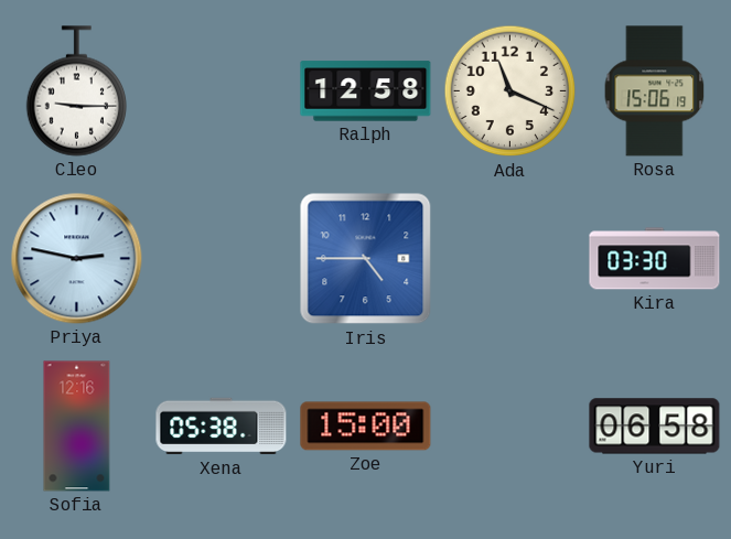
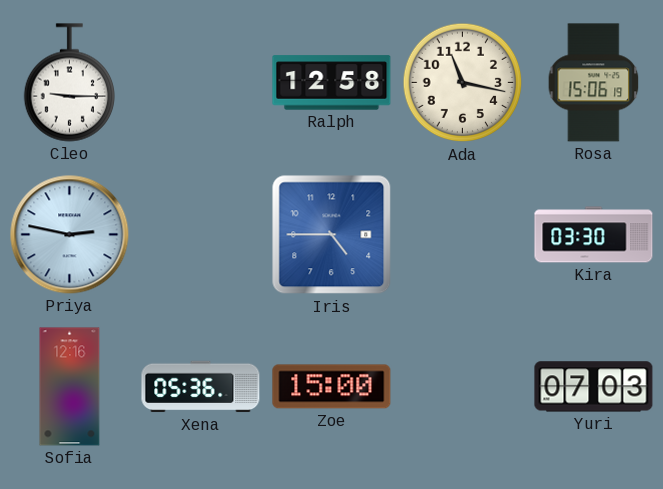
Ada: 11:19 -> 11:17 (463, 83)
Xena: 05:38 -> 05:36 (201, 387)
Yuri: 06:58 -> 07:03 (594, 387)
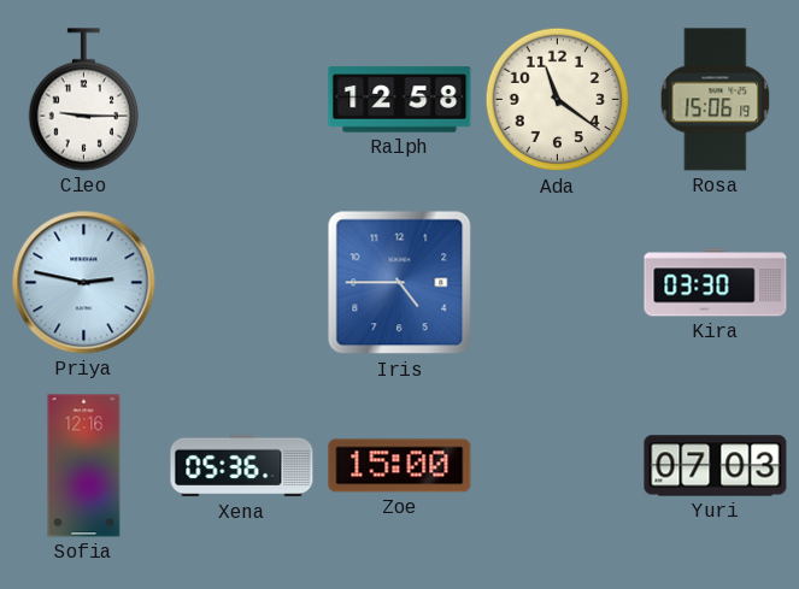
Ada: 11:17 -> 11:21 (558, 100)
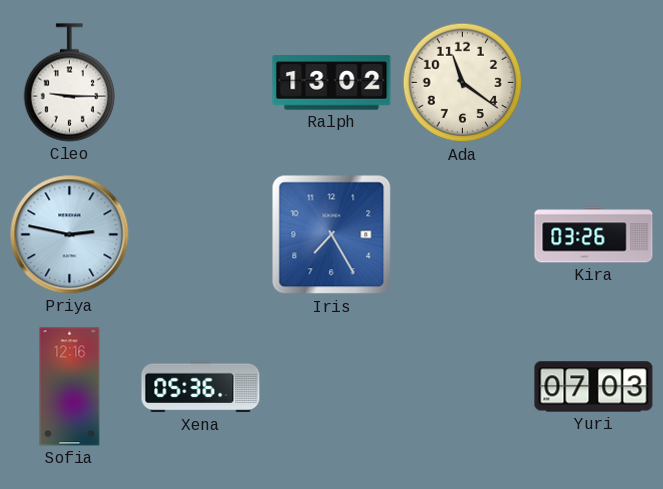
Ralph: 12:58 -> 13:02 (332, 83)
Rosa: 15:06 -> none (716, 100)
Iris: 4:45 -> 7:25 (332, 235)
Kira: 03:30 -> 03:26 (594, 235)
Zoe: 15:00 -> none (400, 466)
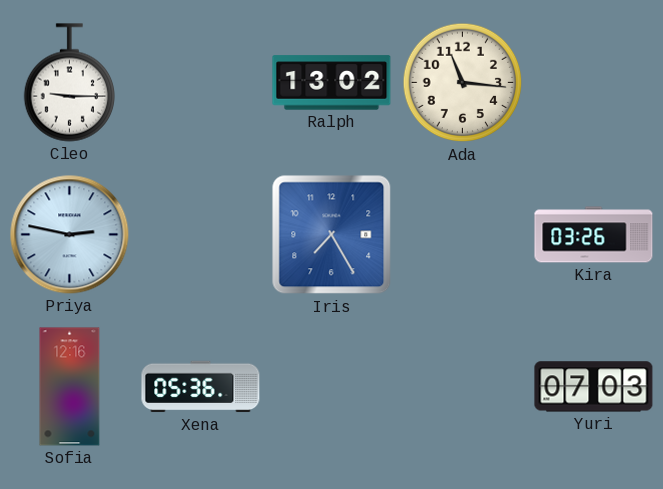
Ada: 11:21 -> 11:16 (463, 83)
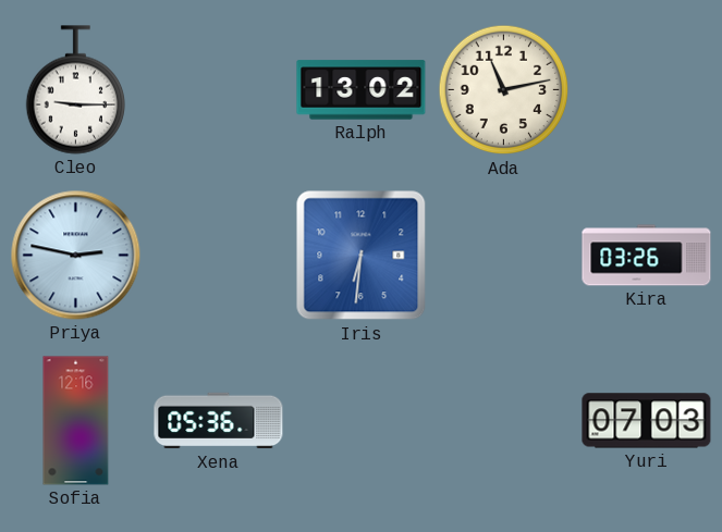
Ada: 11:16 -> 11:13 (504, 90)
Iris: 7:25 -> 6:31 (362, 256)
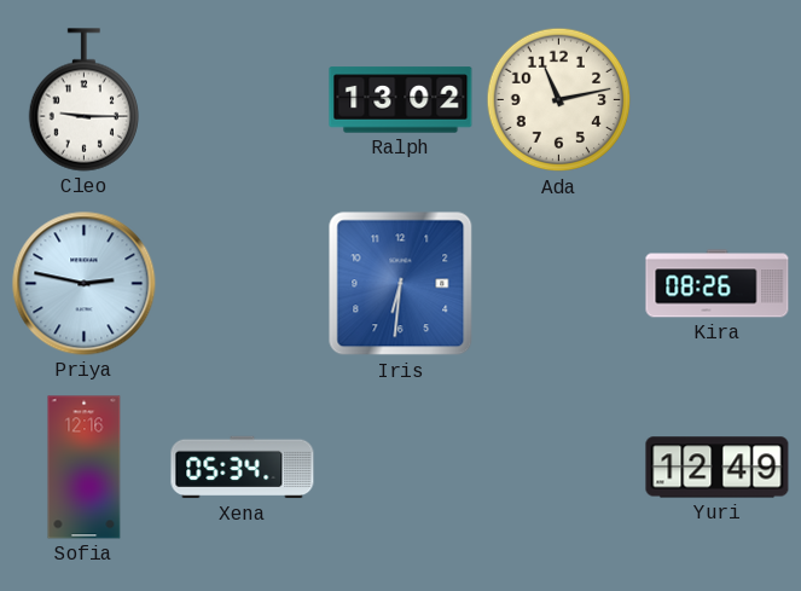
Kira: 03:26 -> 08:26 (718, 284)
Xena: 05:36 -> 05:34 (243, 468)
Yuri: 07:03 -> 12:49 (718, 468)
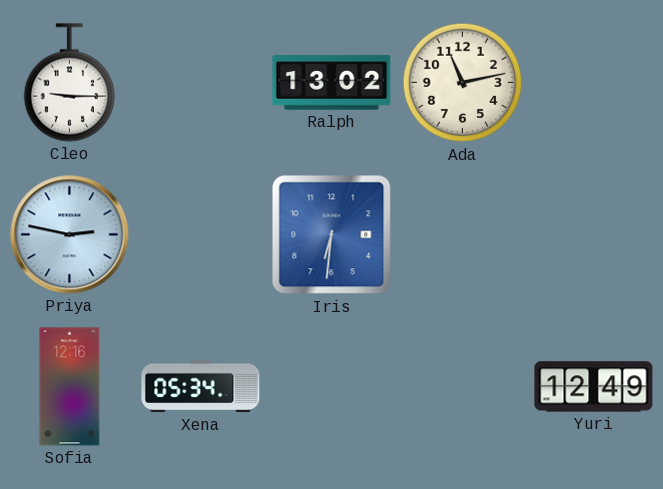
Kira: 08:26 -> none (718, 284)
